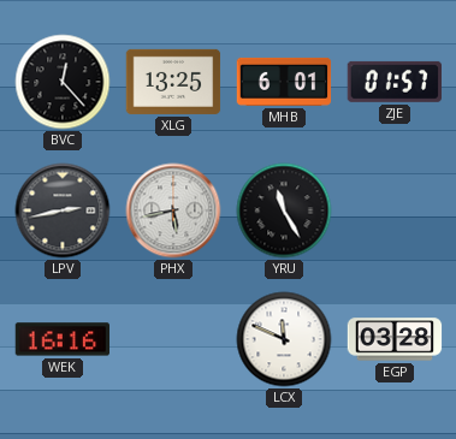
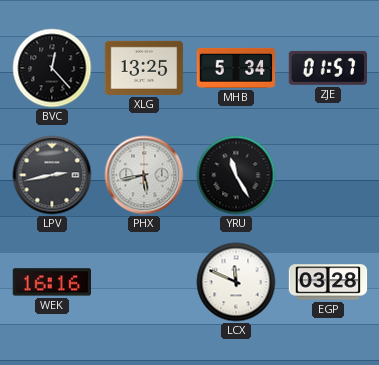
MHB: 6:01 -> 5:34 (236, 68)
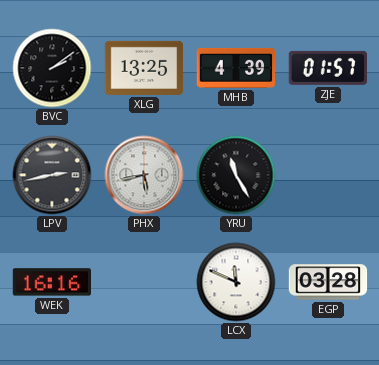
BVC: 12:23 -> 2:09 (52, 68)
MHB: 5:34 -> 4:39 (236, 68)
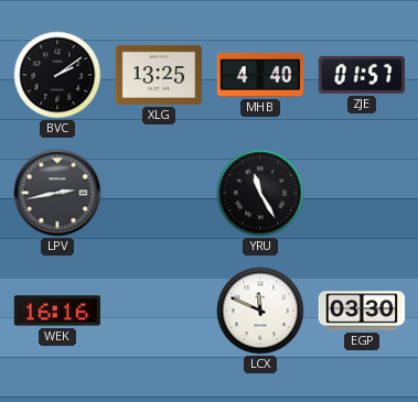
MHB: 4:39 -> 4:40 (260, 75)
PHX: 5:43 -> none (144, 175)
EGP: 03:28 -> 03:30 (362, 311)
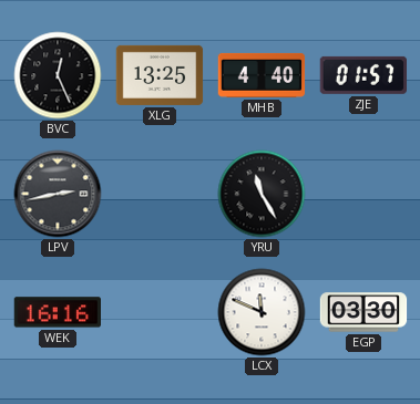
BVC: 2:09 -> 12:26 (58, 75)
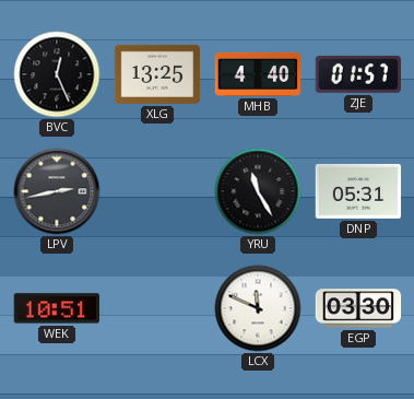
DNP: none -> 05:31 (358, 191)
WEK: 16:16 -> 10:51 (57, 308)
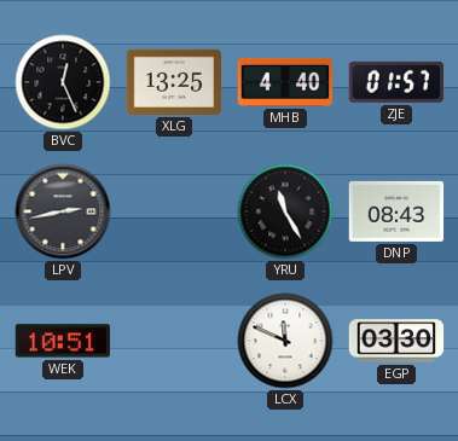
DNP: 05:31 -> 08:43 (396, 211)
